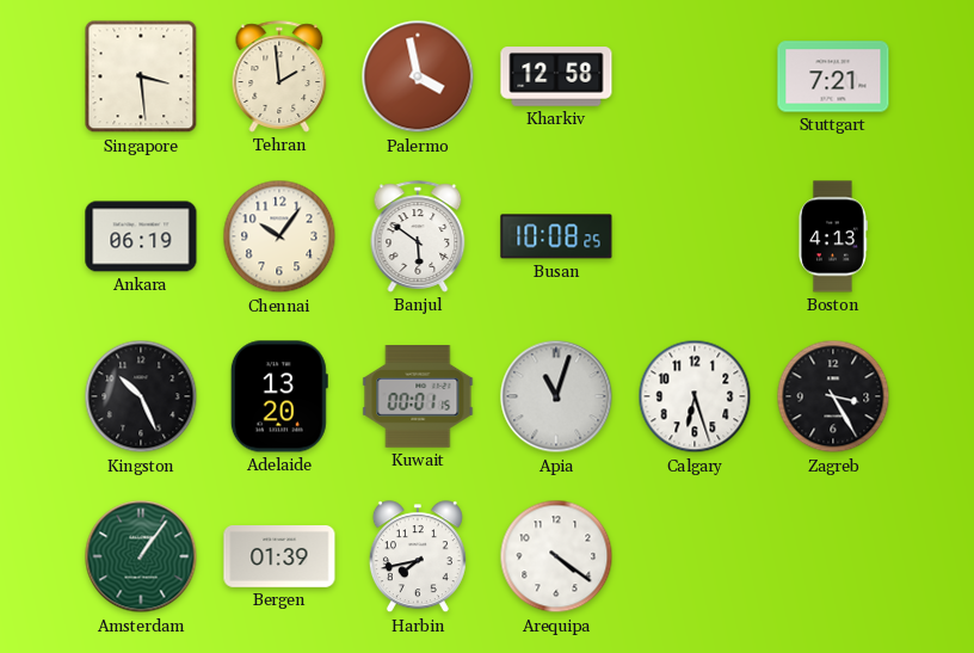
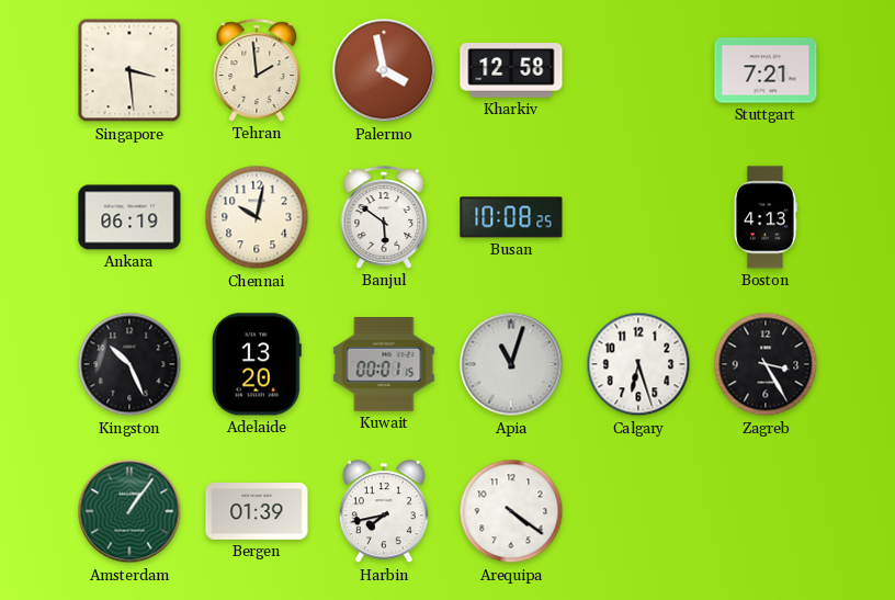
Chennai: 10:06 -> 10:02 (257, 217)
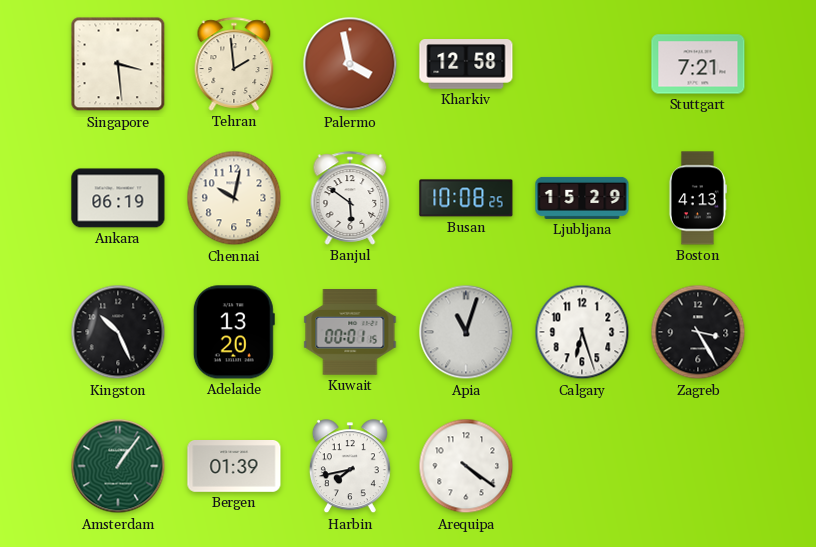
Ljubljana: none -> 15:29 (582, 198)
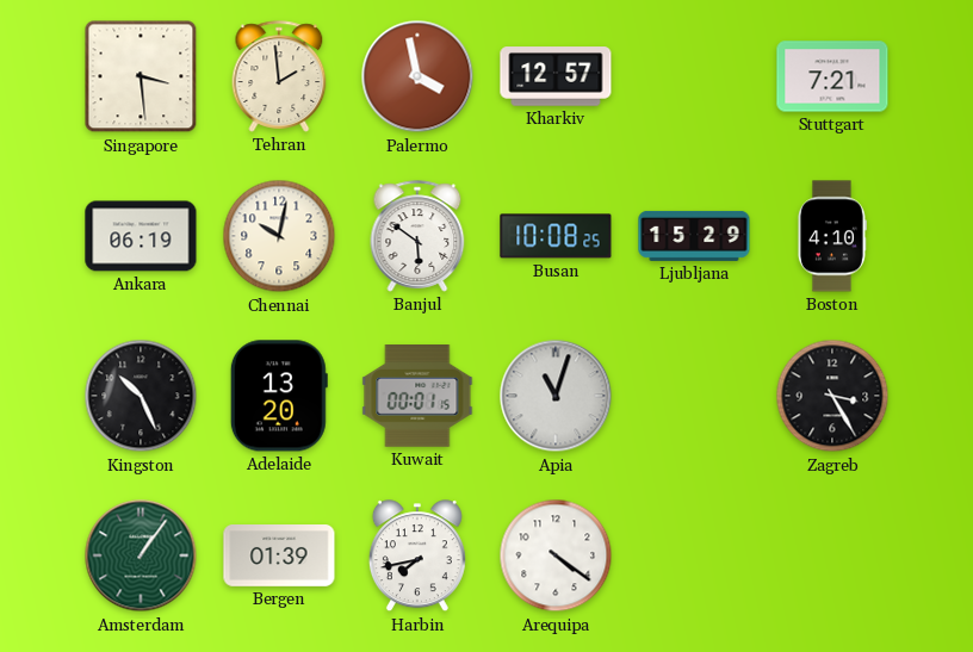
Kharkiv: 12:58 -> 12:57 (556, 76)
Boston: 4:13 -> 4:10 (831, 236)
Calgary: 6:27 -> none (582, 332)
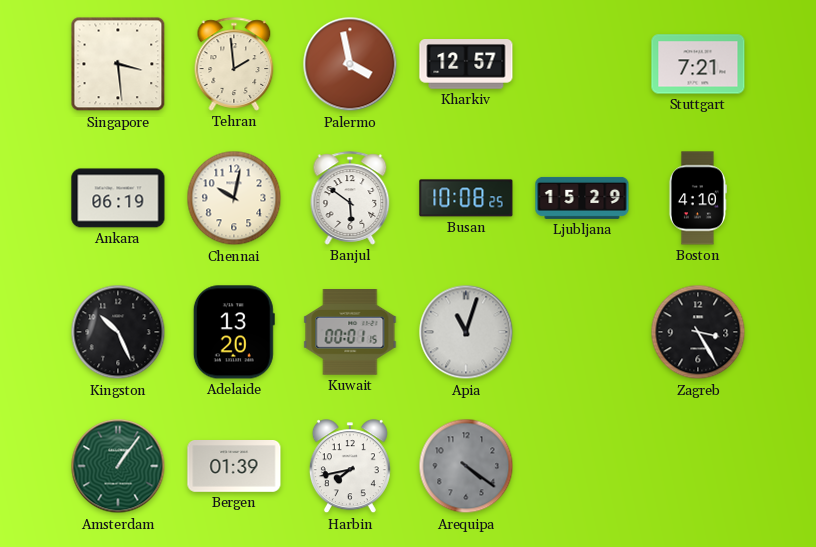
Arequipa dial: white -> grey (466, 466)
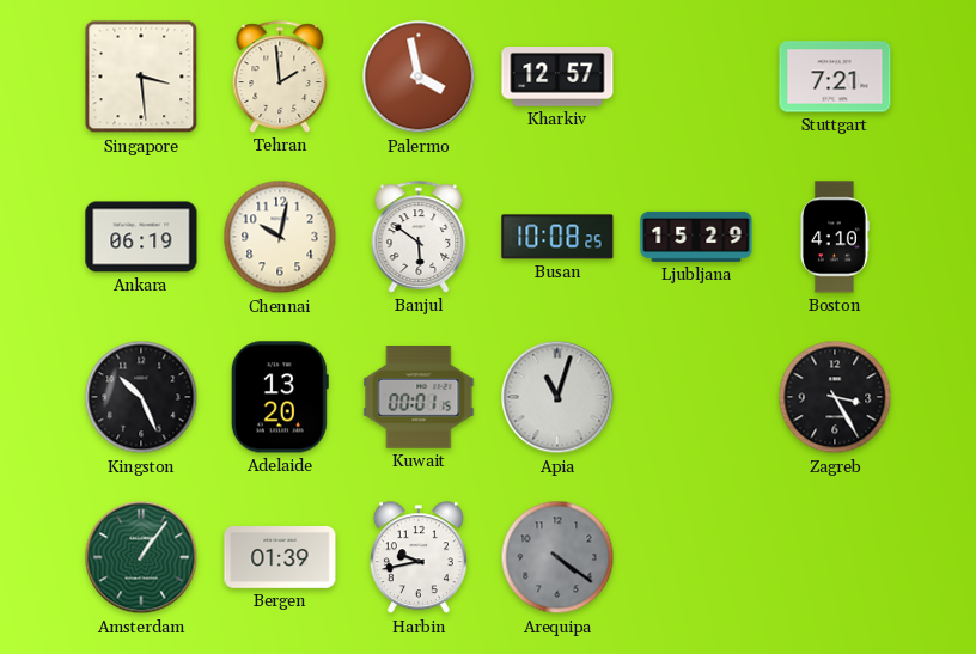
Harbin: 7:43 -> 9:43 (419, 558)
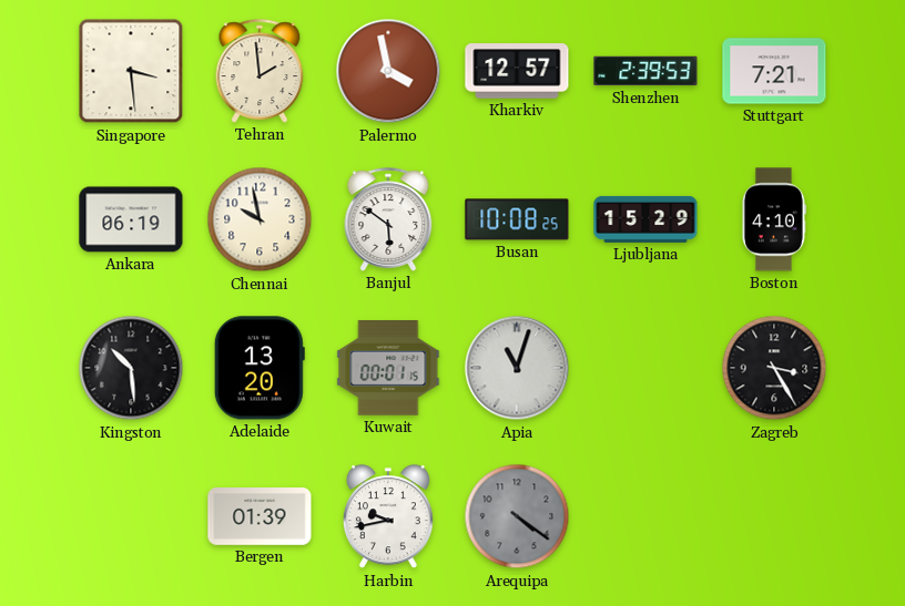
Shenzhen: none -> 2:39 (645, 71)
Chennai: 10:02 -> 9:58 (260, 219)
Kingston: 10:26 -> 10:29 (131, 368)
Amsterdam: 1:06 -> none (141, 557)
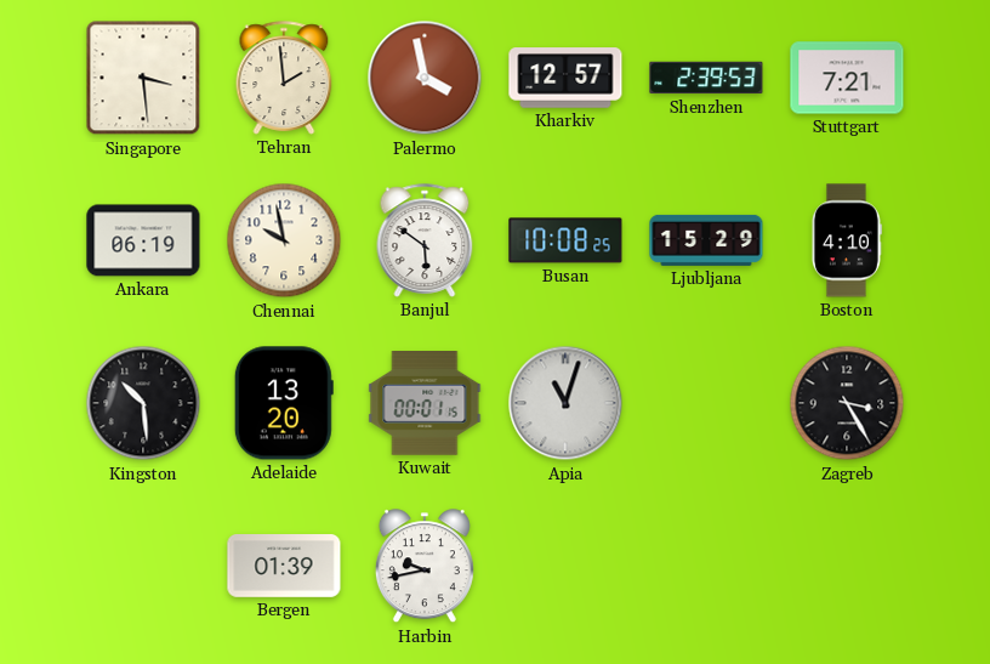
Arequipa: 4:21 -> none (517, 516)
